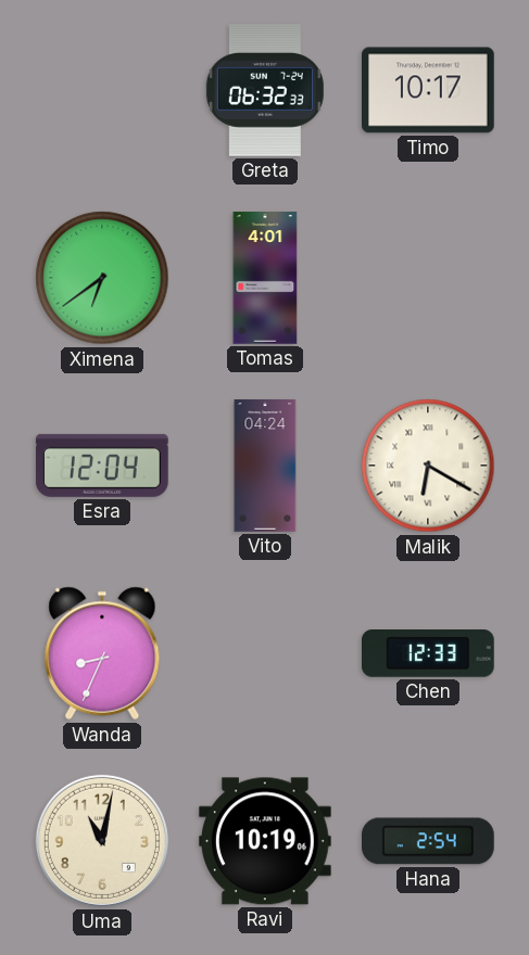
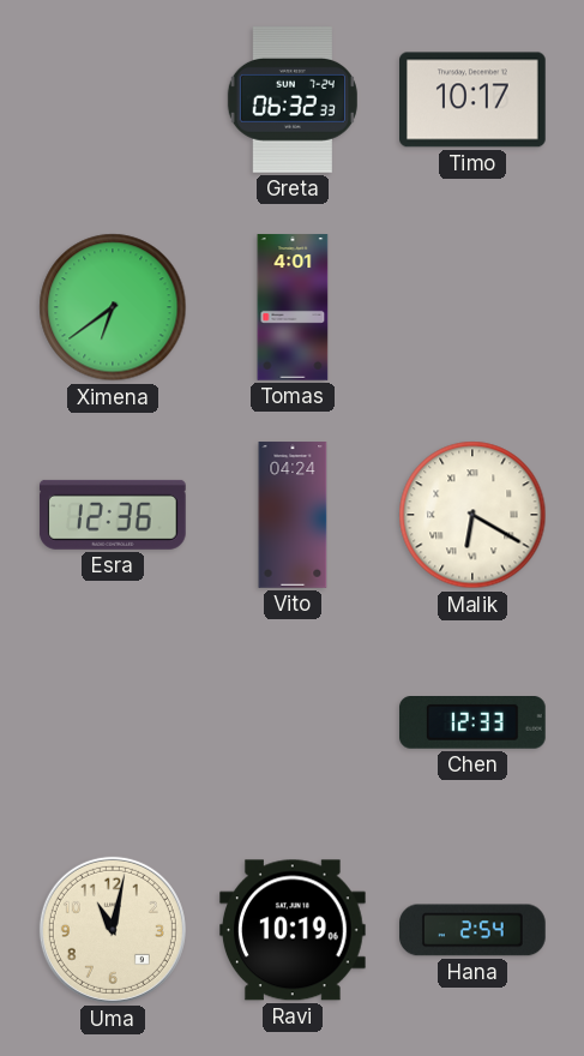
Esra: 12:04 -> 12:36 (113, 515)
Wanda: 8:34 -> none (102, 653)
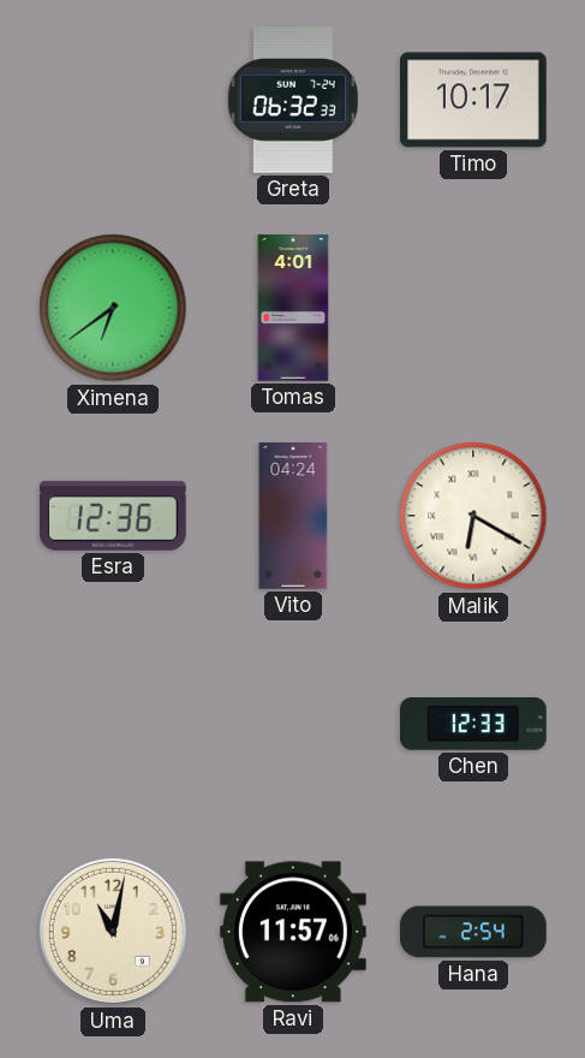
Ravi: 10:19 -> 11:57 (294, 932)
